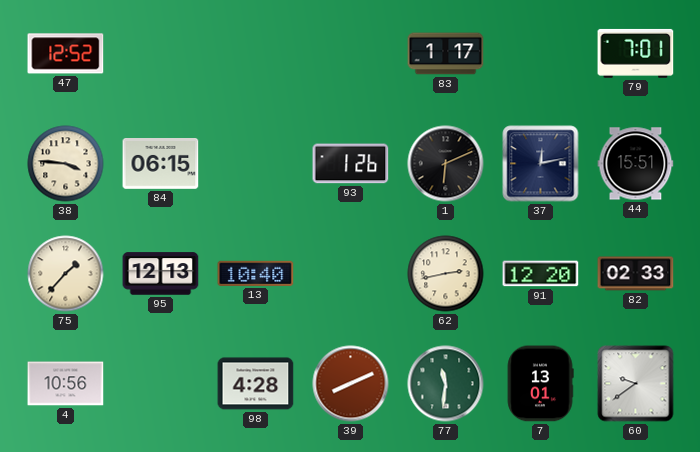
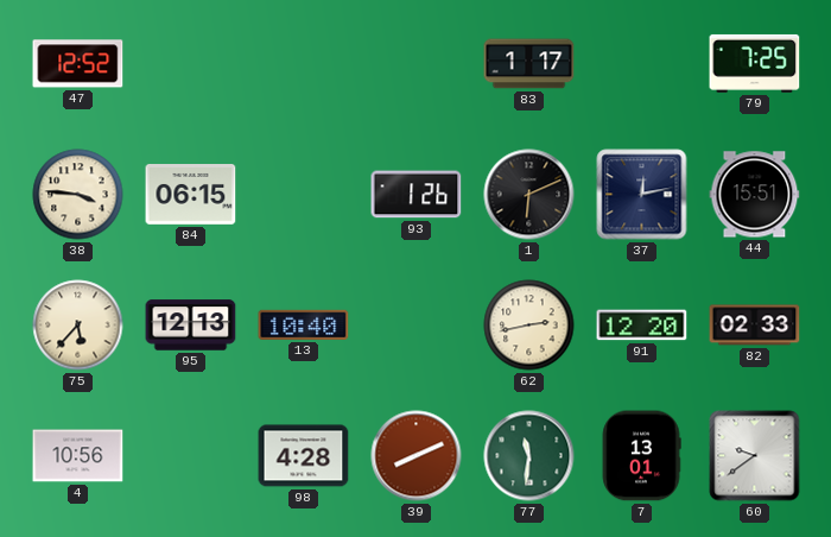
79: 7:01 -> 7:25 (755, 63)
75: 1:37 -> 5:37 (78, 326)
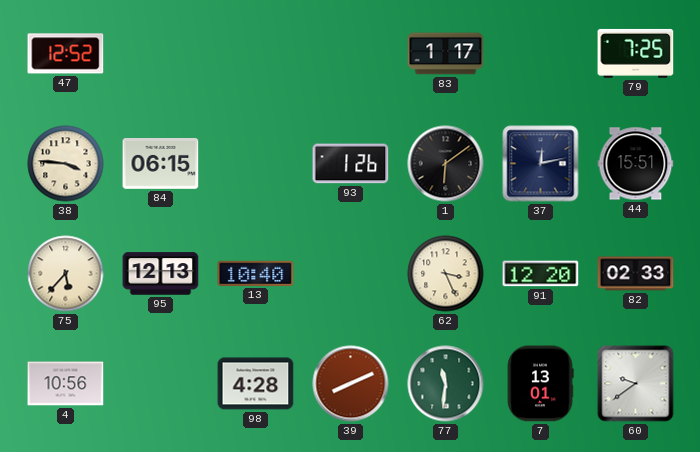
1: 6:11 -> 6:09 (446, 164)
62: 2:43 -> 3:26 (446, 274)
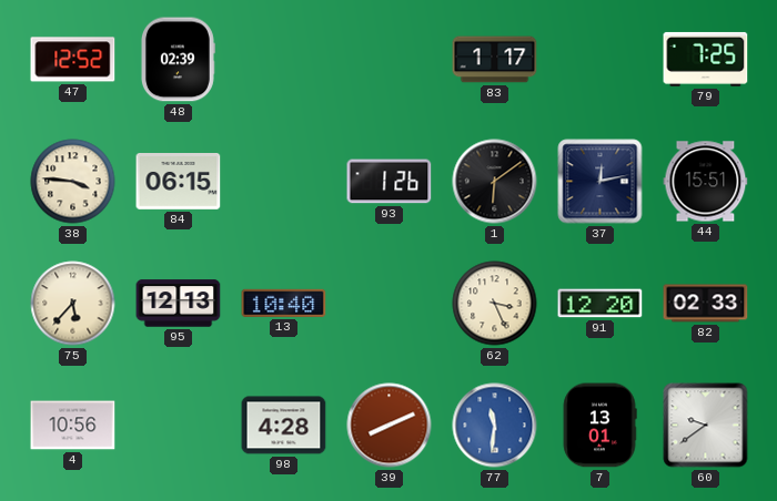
48: none -> 02:39 (178, 60)
77 dial: green -> blue (495, 426)
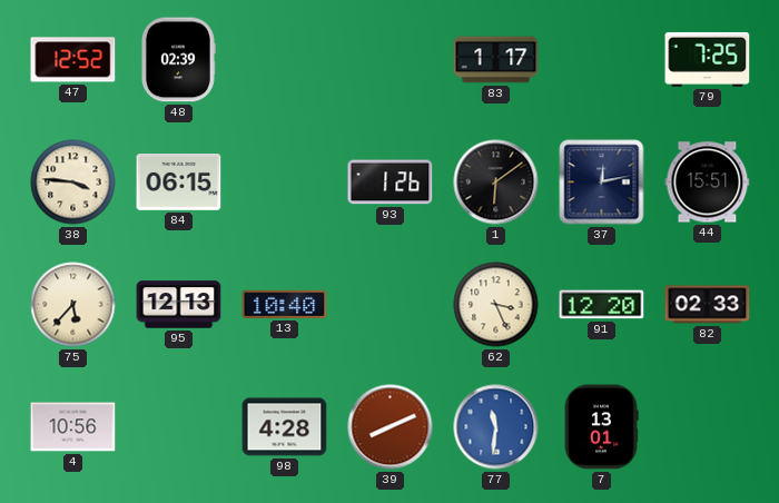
60: 9:39 -> none (706, 426)
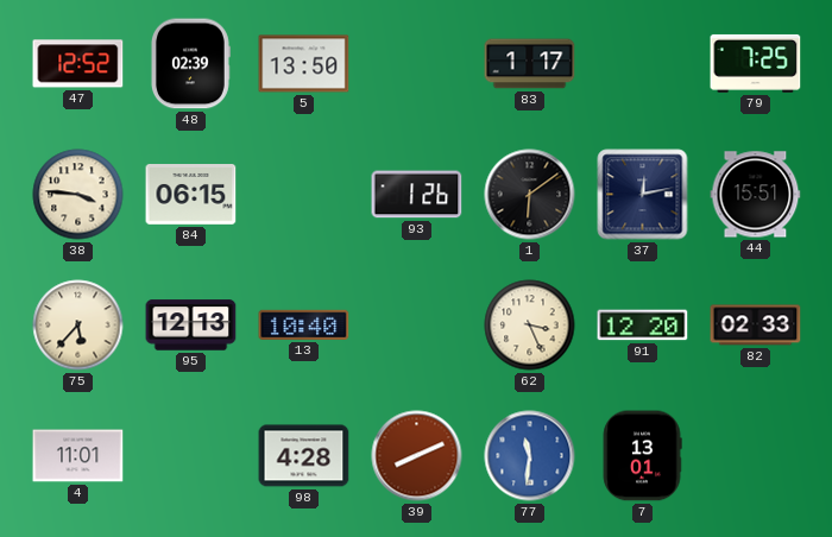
5: none -> 13:50 (304, 64)
4: 10:56 -> 11:01 (78, 456)
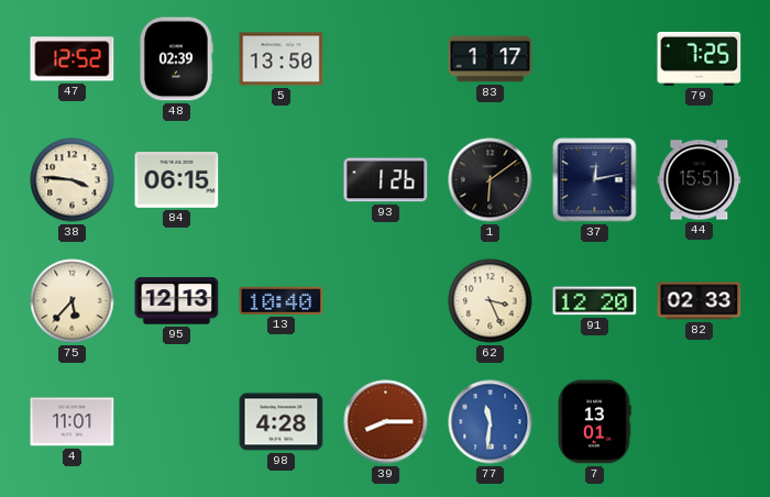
39: 8:11 -> 8:15 (386, 422)
